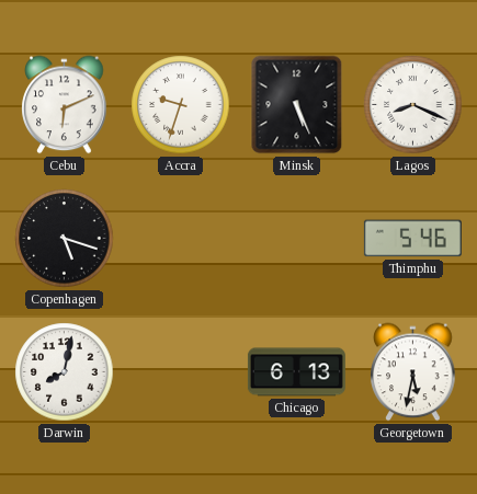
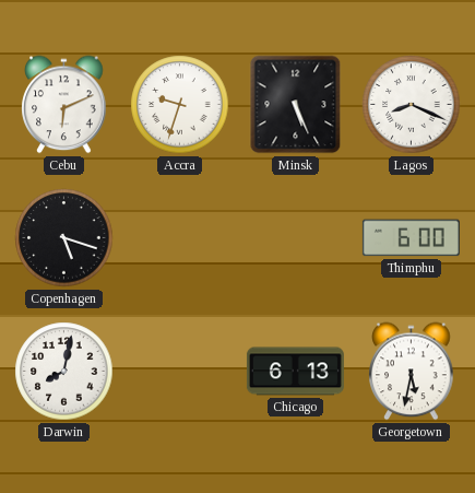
Thimphu: 5:46 -> 6:00 (411, 238)
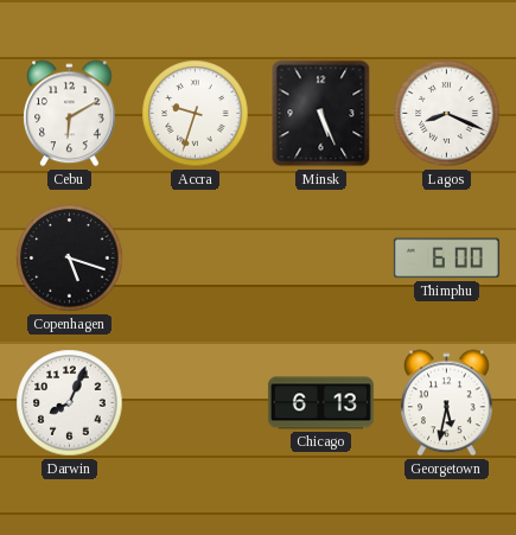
Cebu: 6:11 -> 6:10 (70, 114)
Darwin: 8:02 -> 8:04 (70, 403)
